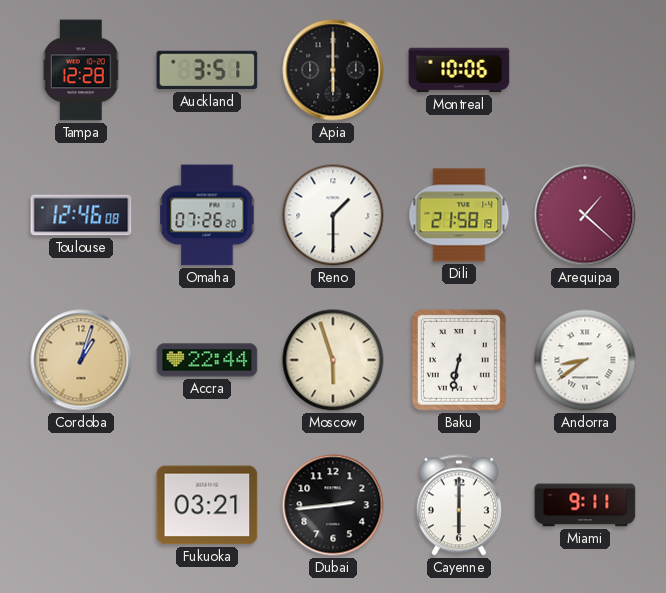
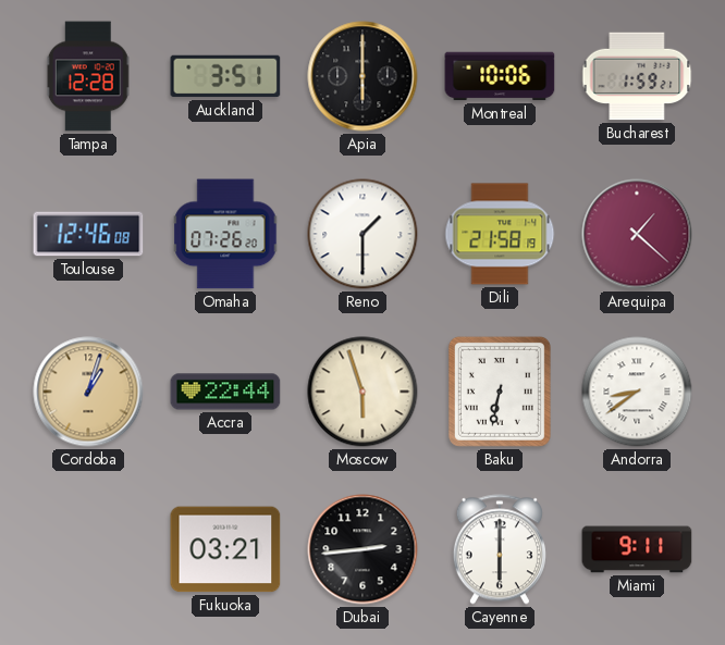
Bucharest: none -> 1:59 (637, 76)
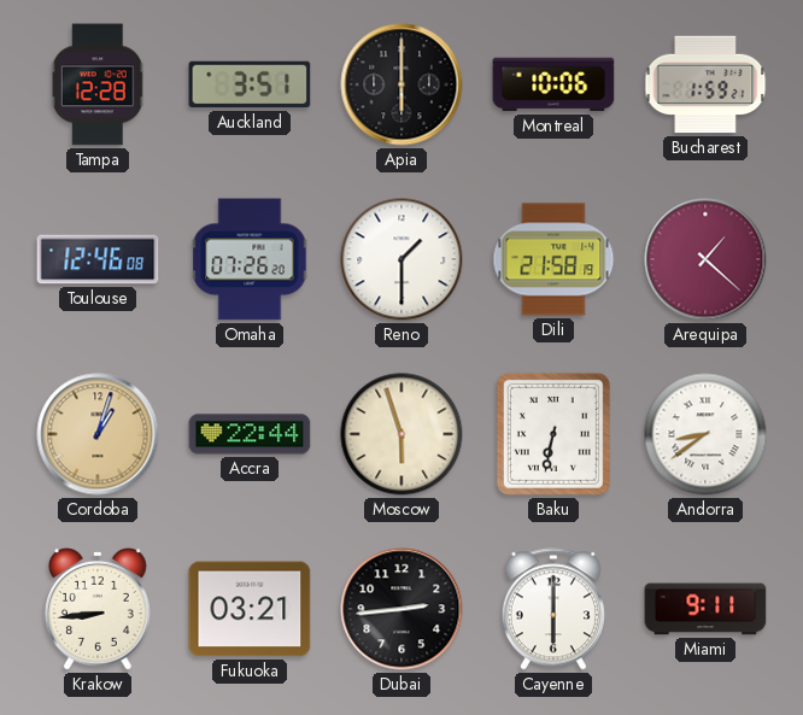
Krakow: none -> 8:44 (98, 609)
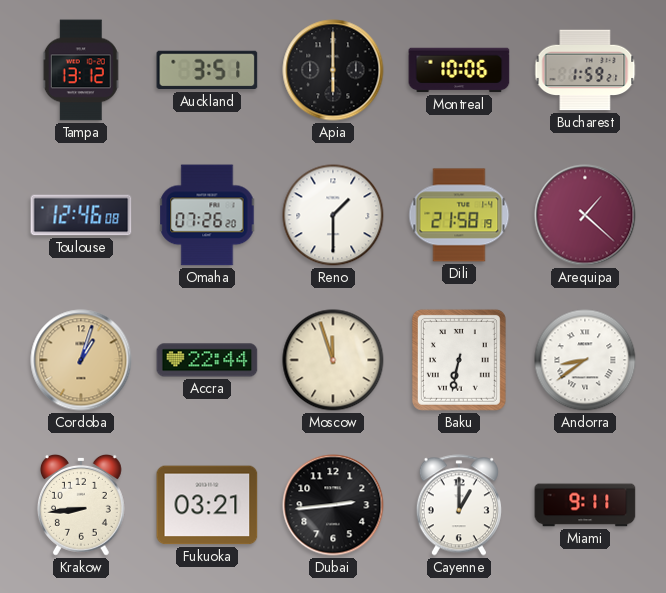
Tampa: 12:28 -> 13:12 (81, 70)
Moscow: 5:57 -> 11:57 (333, 360)
Cayenne: 6:00 -> 1:00 (459, 505)
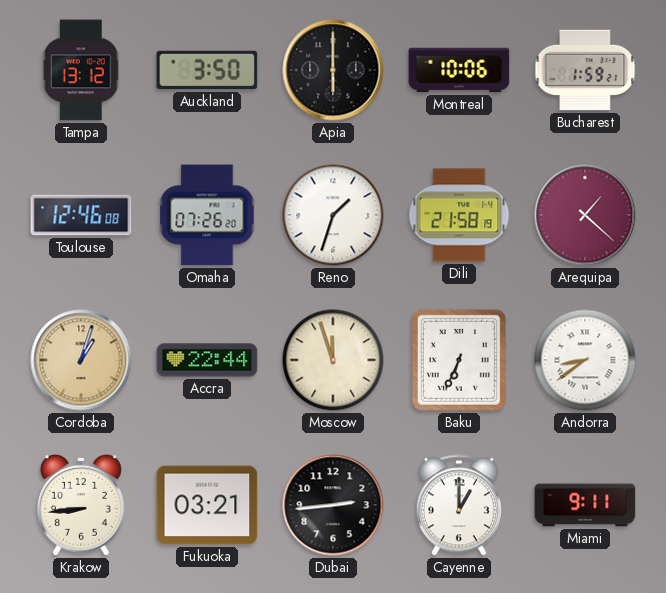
Auckland: 3:51 -> 3:50 (207, 70)
Reno: 1:30 -> 1:33 (333, 215)
Baku: 6:32 -> 6:34 (459, 360)
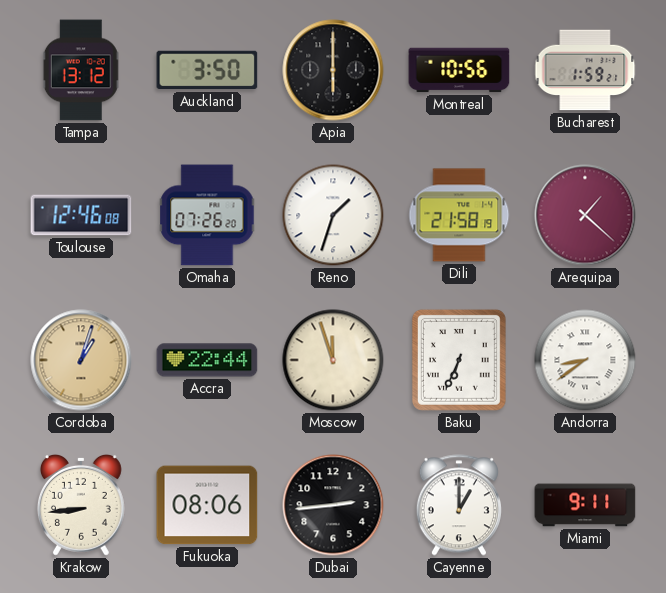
Montreal: 10:06 -> 10:56 (459, 70)
Fukuoka: 03:21 -> 08:06 (207, 505)
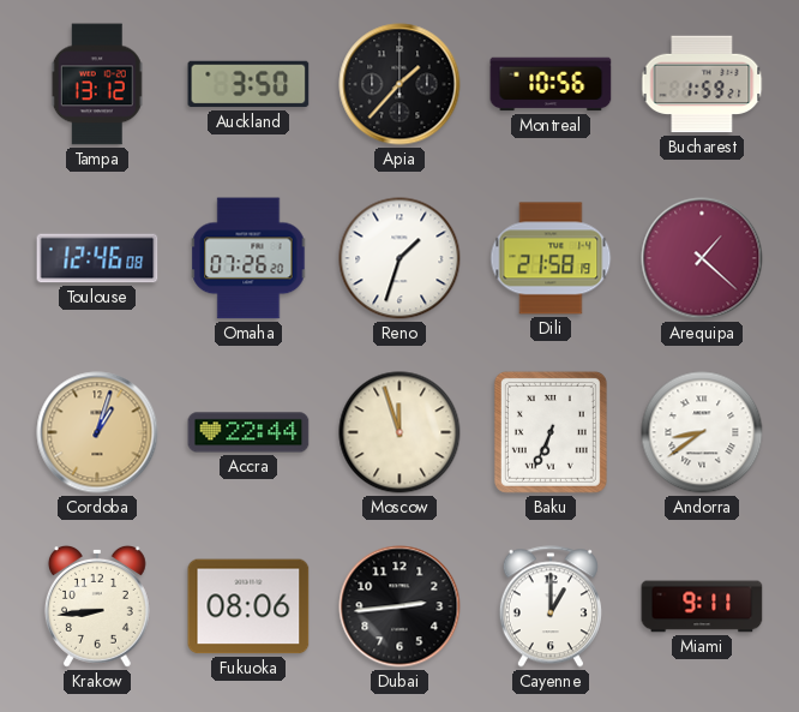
Apia: 6:00 -> 1:37 (400, 84)
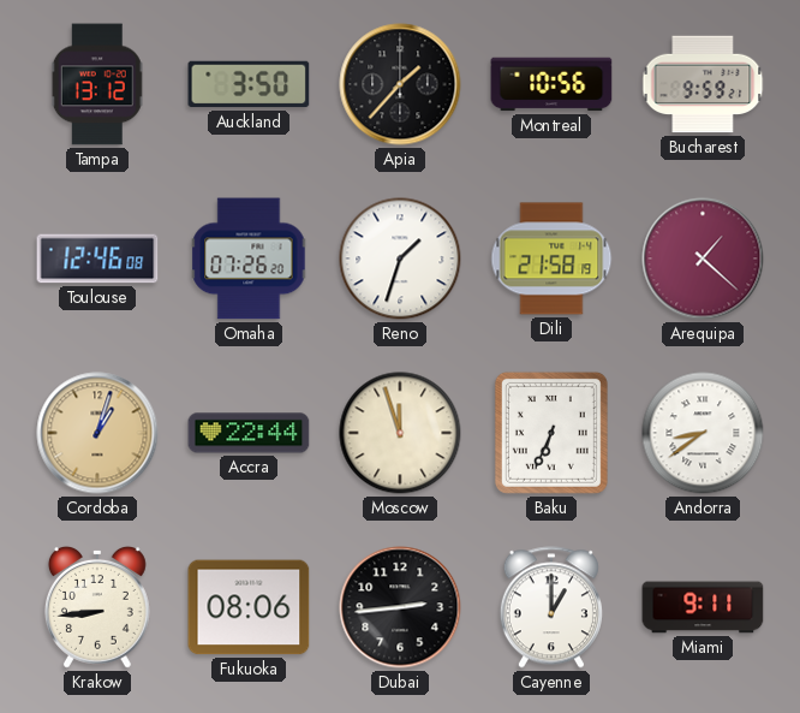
Bucharest: 1:59 -> 9:59 (703, 84)
